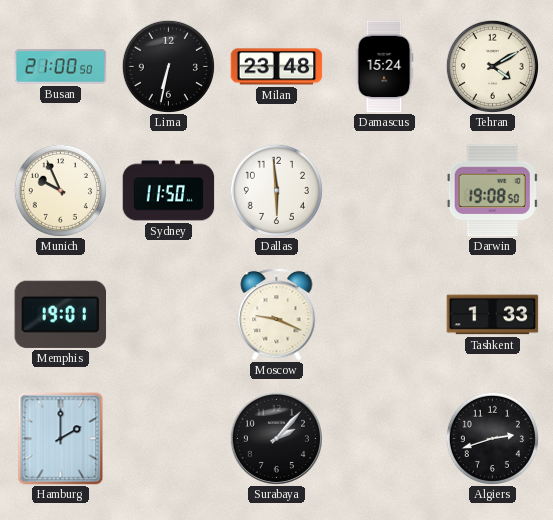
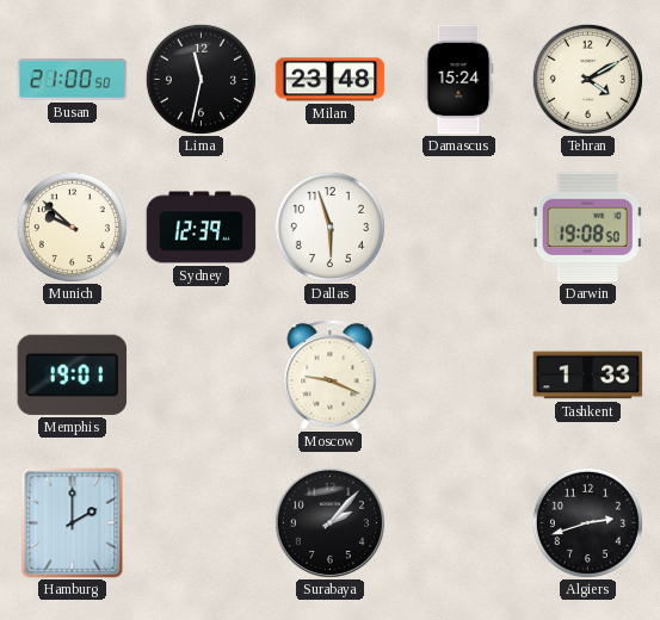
Lima: 6:32 -> 11:32 (201, 79)
Munich: 9:56 -> 9:52 (72, 227)
Sydney: 11:50 -> 12:39 (202, 228)
Dallas: 5:59 -> 5:57 (329, 227)
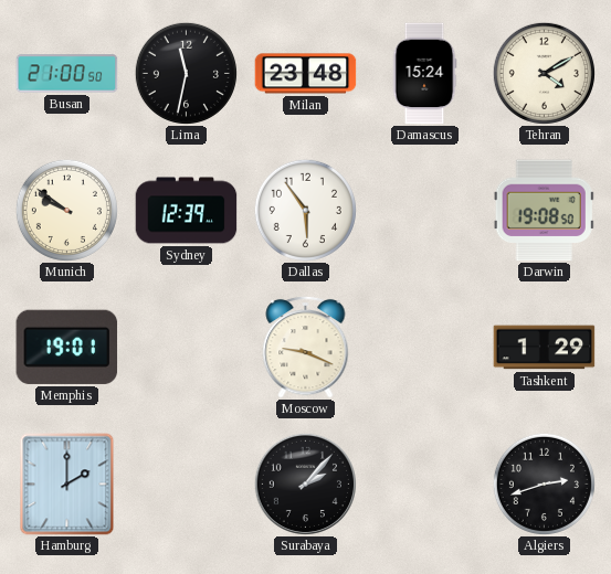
Munich: 9:52 -> 9:51 (66, 210)
Dallas: 5:57 -> 5:54 (305, 210)
Tashkent: 1:33 -> 1:29 (545, 348)
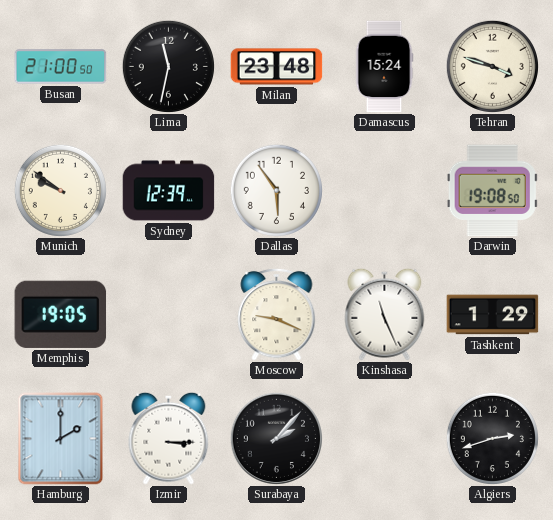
Tehran: 4:10 -> 3:48 (492, 66)
Memphis: 19:01 -> 19:05 (61, 314)
Kinshasa: none -> 11:26 (385, 314)
Izmir: none -> 3:15 (169, 438)
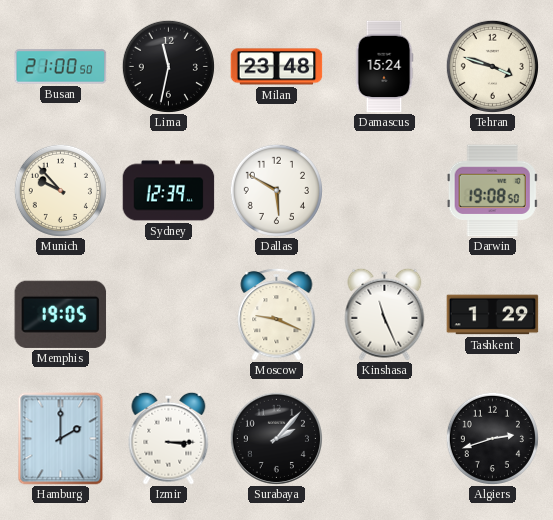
Munich: 9:51 -> 9:53 (60, 190)
Dallas: 5:54 -> 5:50 (276, 190)
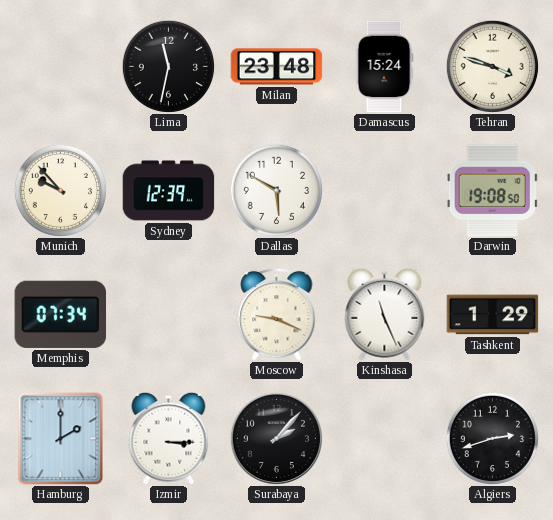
Busan: 21:00 -> none (61, 67)
Memphis: 19:05 -> 07:34 (61, 314)
